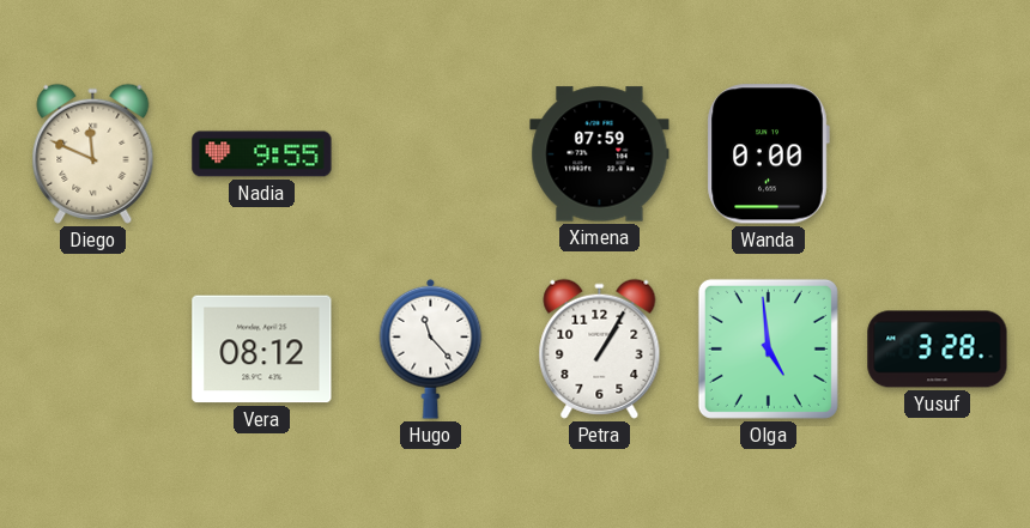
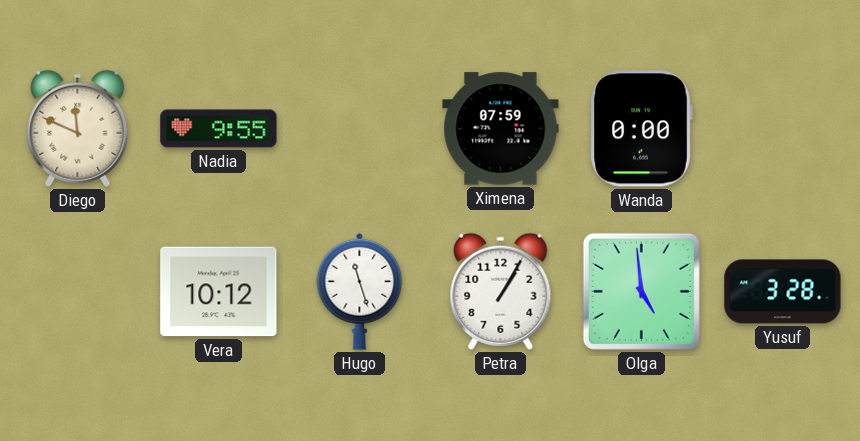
Vera: 08:12 -> 10:12 (219, 292)
Hugo: 11:23 -> 11:27 (360, 291)
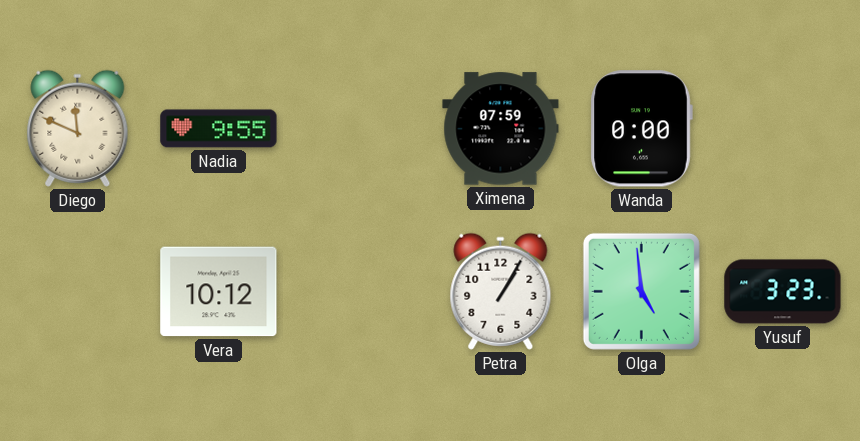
Hugo: 11:27 -> none (360, 291)
Yusuf: 3:28 -> 3:23 (783, 292)
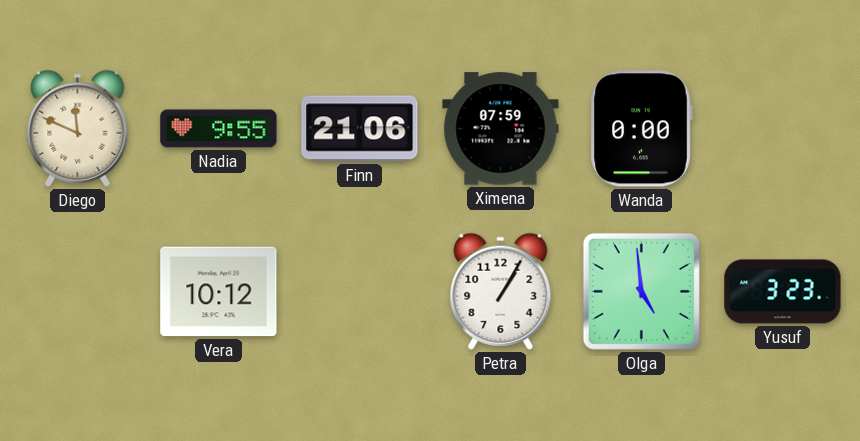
Finn: none -> 21:06 (360, 129)
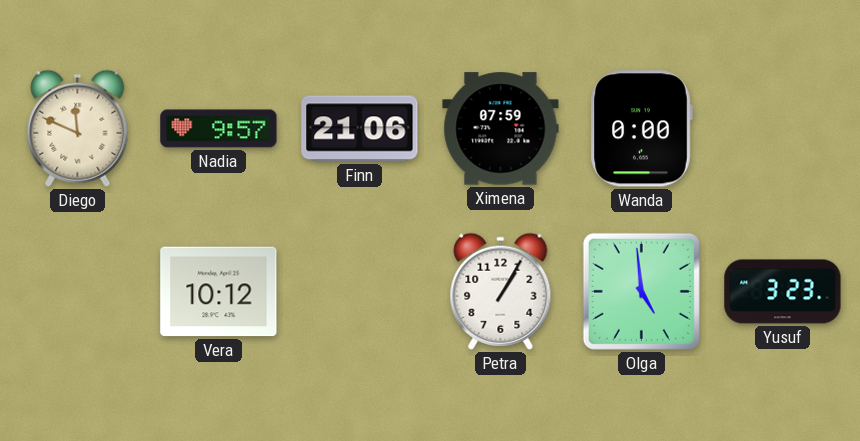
Nadia: 9:55 -> 9:57 (219, 129)
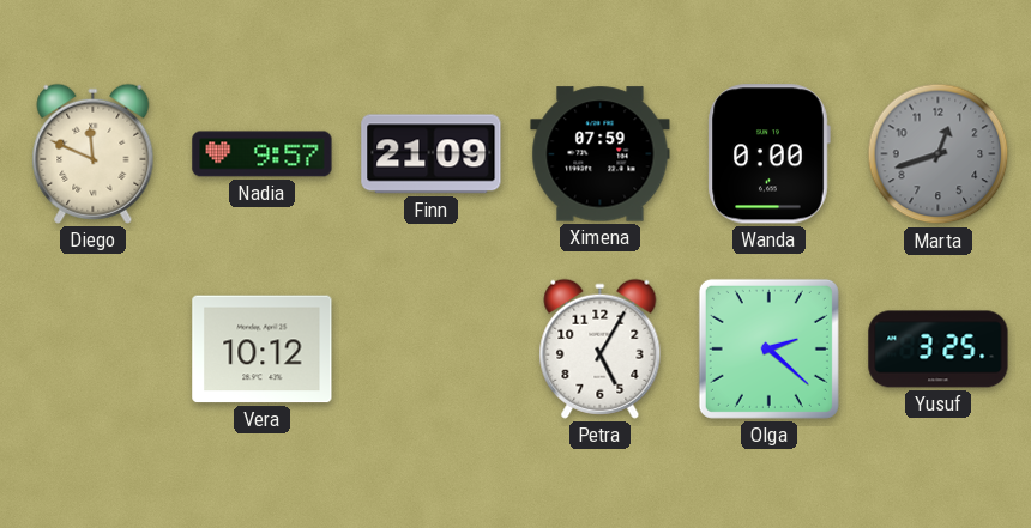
Finn: 21:06 -> 21:09 (432, 154)
Marta: none -> 12:42 (939, 154)
Petra: 1:05 -> 5:05 (601, 348)
Olga: 4:59 -> 2:22 (768, 348)
Yusuf: 3:23 -> 3:25 (939, 350)
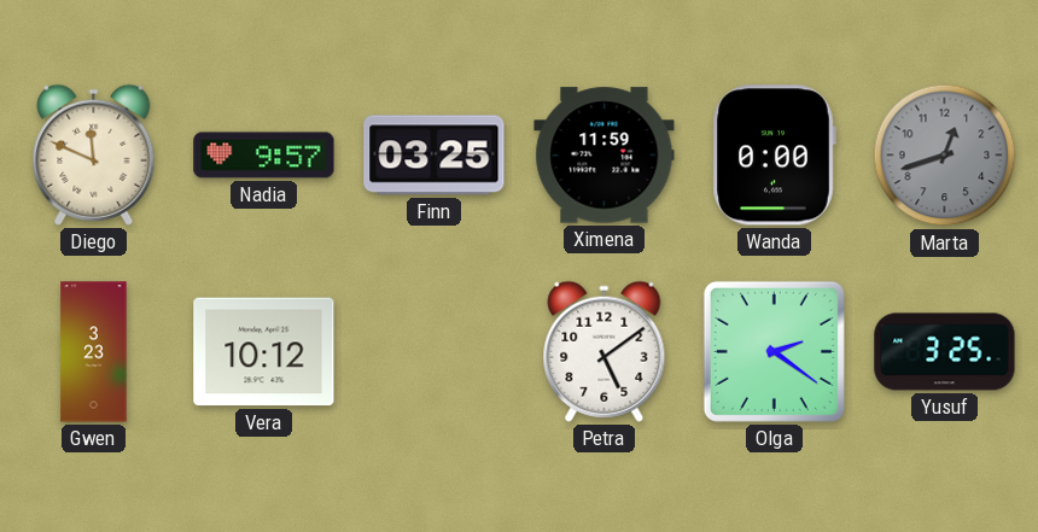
Finn: 21:09 -> 03:25 (435, 156)
Ximena: 07:59 -> 11:59 (605, 156)
Gwen: none -> 3:23 (94, 352)
Petra: 5:05 -> 5:09 (605, 351)
Olga: 2:22 -> 2:21 (774, 351)
